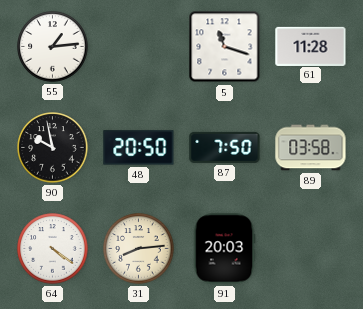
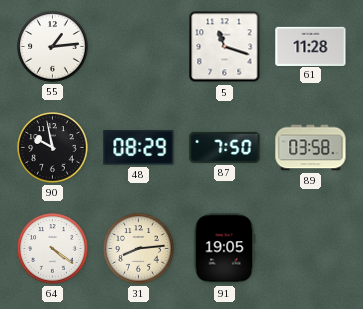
48: 20:50 -> 08:29 (139, 148)
91: 20:03 -> 19:05 (224, 249)
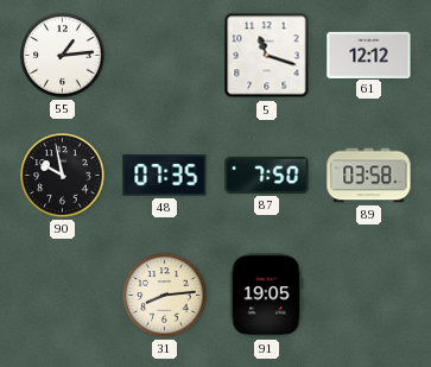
61: 11:28 -> 12:12 (369, 55)
48: 08:29 -> 07:35 (165, 176)
64: 4:21 -> none (53, 249)
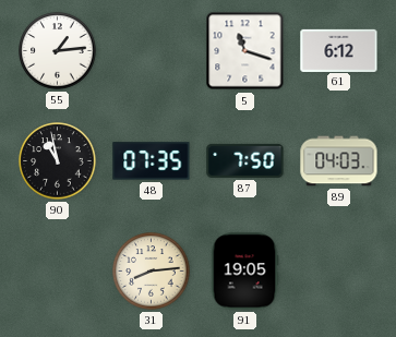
61: 12:12 -> 6:12 (339, 50)
90: 9:58 -> 10:58 (58, 161)
89: 03:58 -> 04:03 (339, 161)
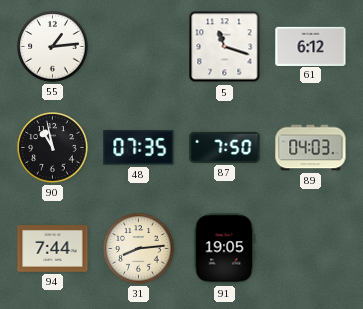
94: none -> 7:44 (53, 249)
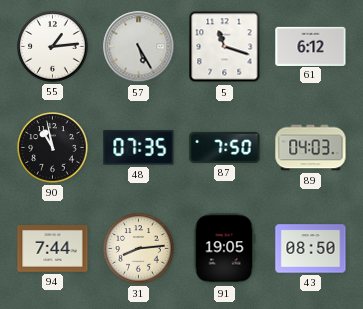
57: none -> 5:25 (139, 47)
43: none -> 08:50 (311, 249)
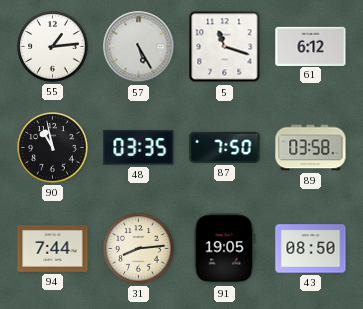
48: 07:35 -> 03:35 (139, 148)
89: 04:03 -> 03:58 (311, 148)
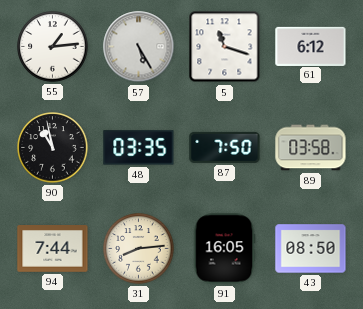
91: 19:05 -> 16:05 (224, 249)
